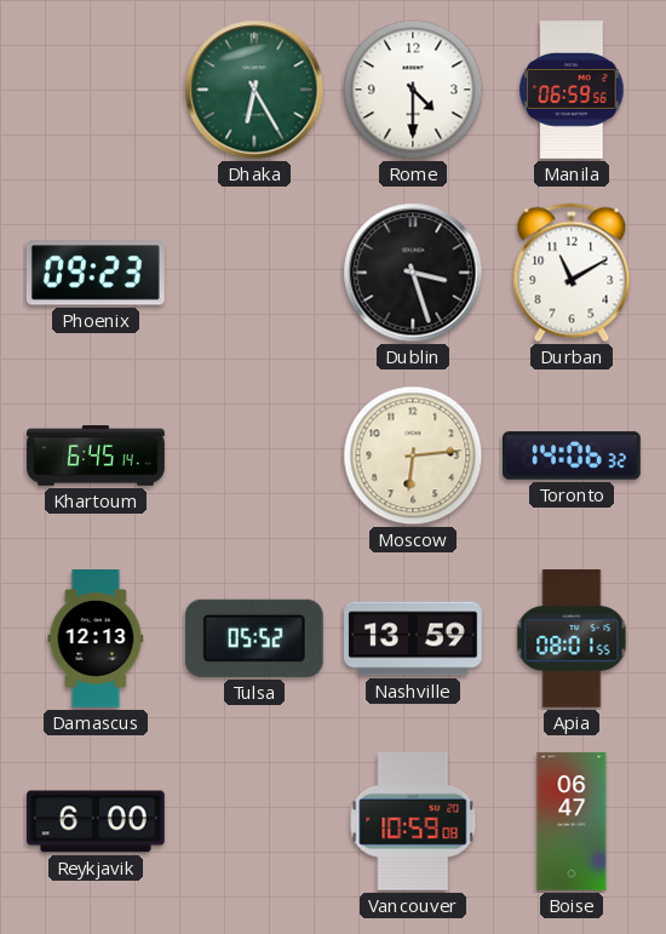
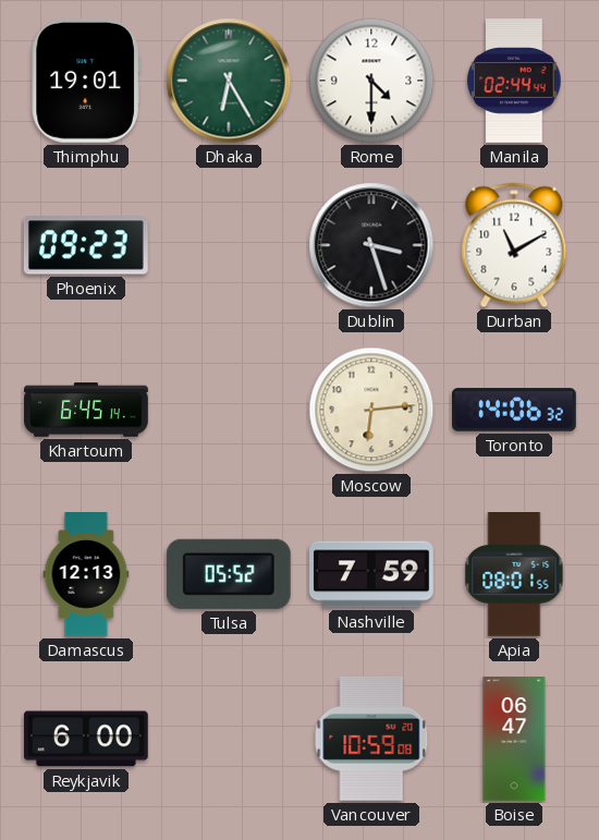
Thimphu: none -> 19:01 (86, 81)
Manila: 06:59 -> 02:44 (514, 82)
Nashville: 13:59 -> 7:59 (372, 574)
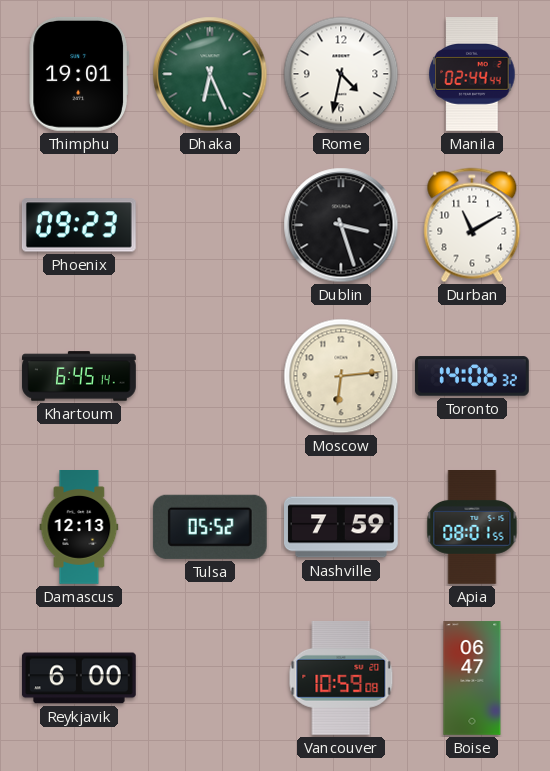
Dhaka: 6:25 -> 6:26 (210, 74)
Rome: 4:30 -> 4:32 (341, 74)
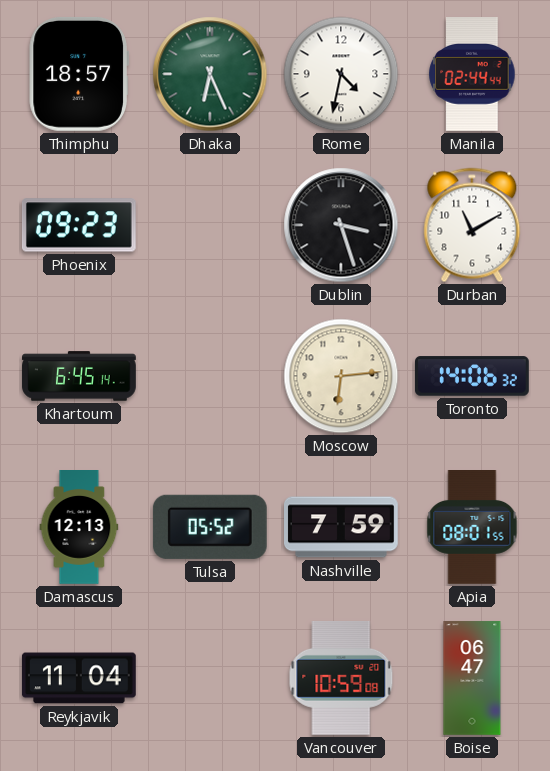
Thimphu: 19:01 -> 18:57 (79, 74)
Reykjavik: 6:00 -> 11:04 (79, 678)
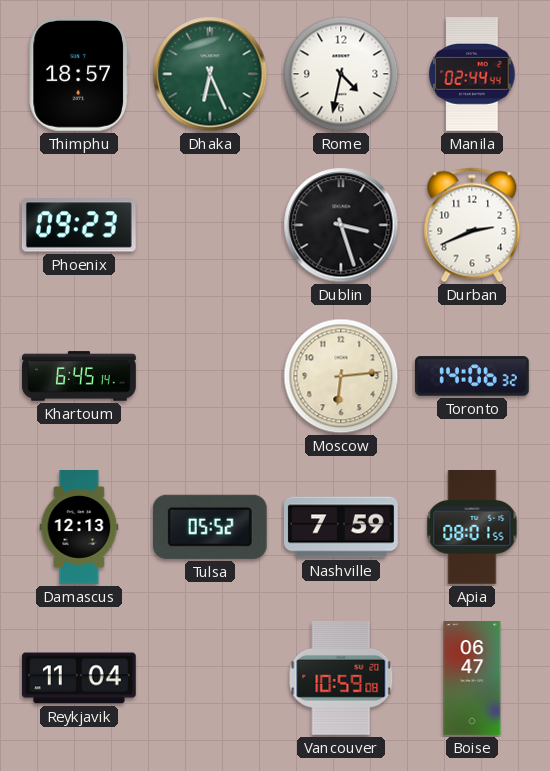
Durban: 11:10 -> 2:41 (472, 225)
